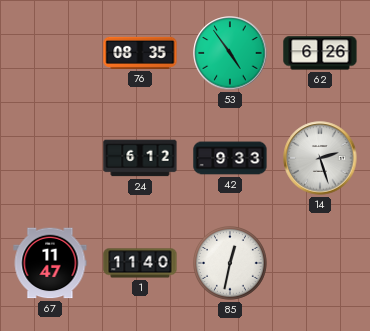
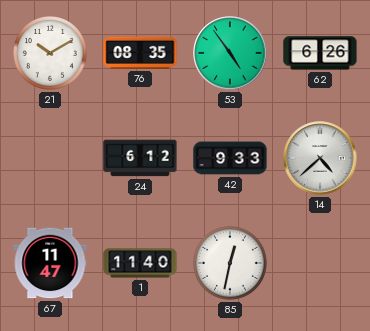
21: none -> 10:10 (51, 54)
14: 2:27 -> 4:38 (320, 158)
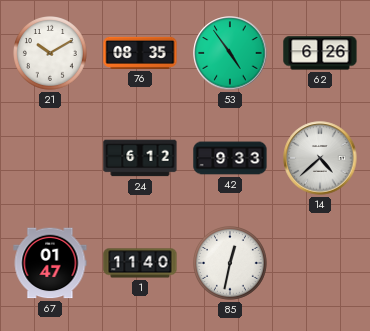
67: 11:47 -> 01:47 (50, 263)
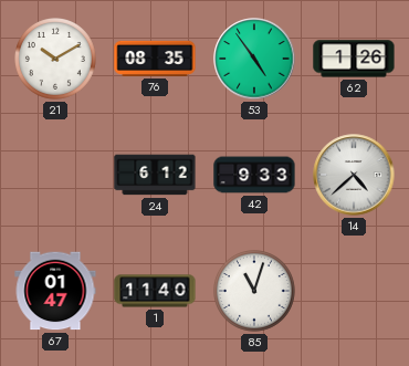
62: 6:26 -> 1:26 (354, 59)
85: 12:32 -> 11:03 (255, 292)
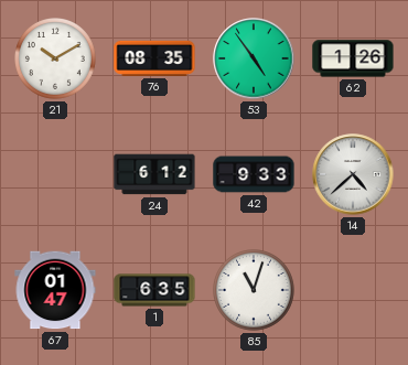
1: 11:40 -> 6:35 (154, 290)
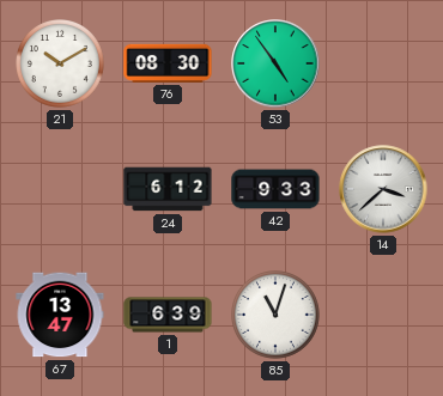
76: 08:35 -> 08:30 (168, 63)
62: 1:26 -> none (353, 58)
14: 4:38 -> 3:38 (383, 189)
67: 01:47 -> 13:47 (60, 315)
1: 6:35 -> 6:39 (168, 315)
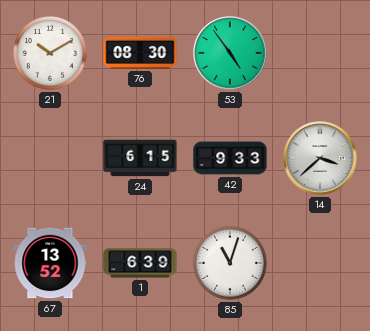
24: 6:12 -> 6:15 (140, 158)
67: 13:47 -> 13:52 (50, 263)
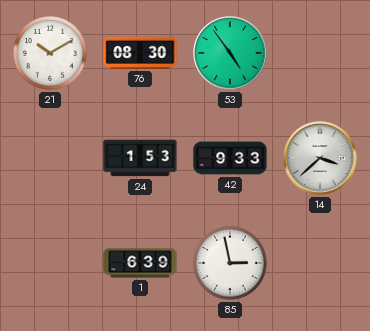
24: 6:15 -> 1:53 (140, 158)
67: 13:52 -> none (50, 263)
85: 11:03 -> 2:58 (231, 264)
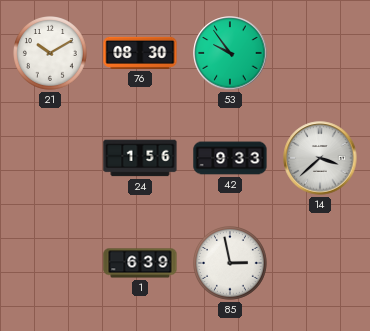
53: 4:54 -> 9:54 (230, 53)
24: 1:53 -> 1:56 (140, 158)
